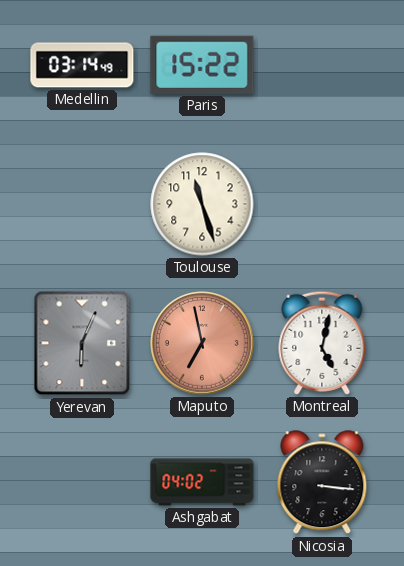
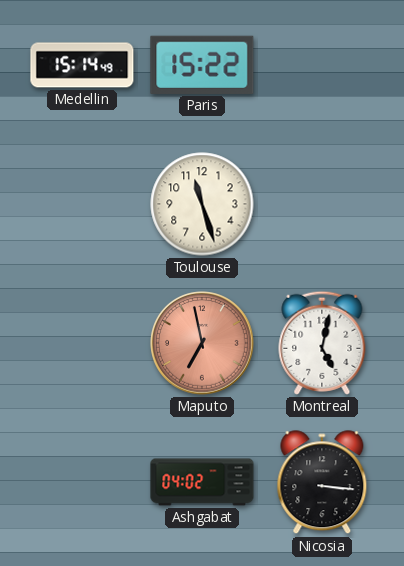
Medellin: 03:14 -> 15:14 (82, 65)
Yerevan: 6:04 -> none (82, 343)
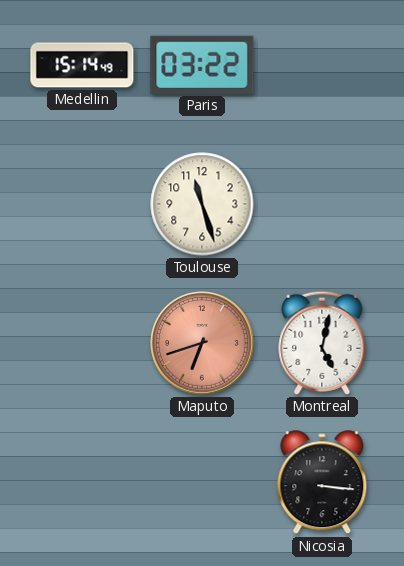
Paris: 15:22 -> 03:22 (202, 65)
Maputo: 6:58 -> 6:42 (203, 344)
Ashgabat: 04:02 -> none (202, 482)
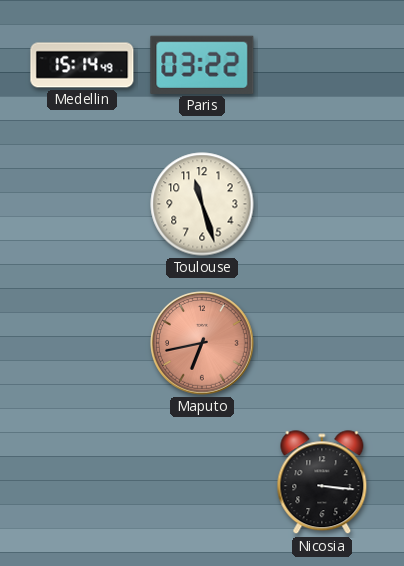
Maputo: 6:42 -> 6:43 (203, 344)
Montreal: 5:02 -> none (322, 343)
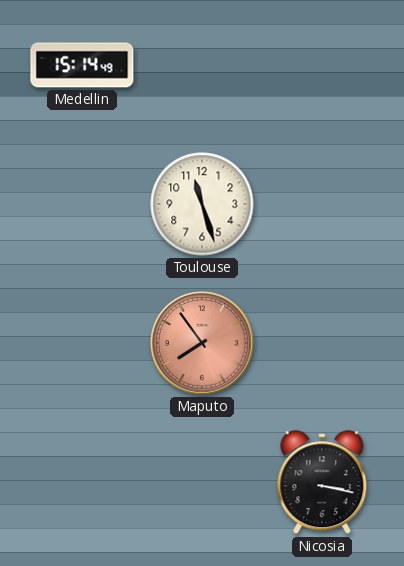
Paris: 03:22 -> none (202, 65)
Maputo: 6:43 -> 7:54 (203, 344)
Nicosia: 3:16 -> 3:17 (322, 483)
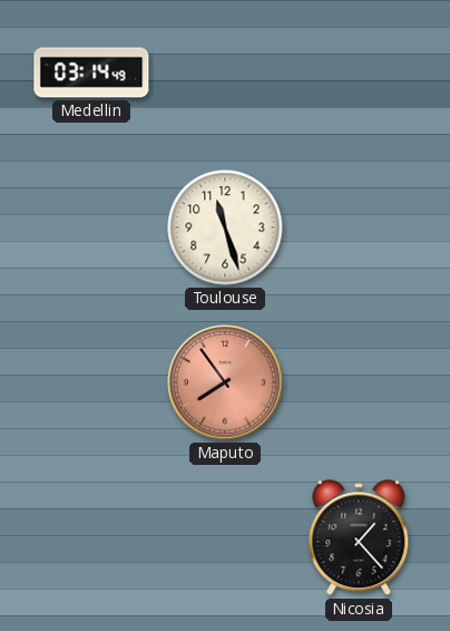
Medellin: 15:14 -> 03:14 (91, 72)
Nicosia: 3:17 -> 1:23 (359, 538)
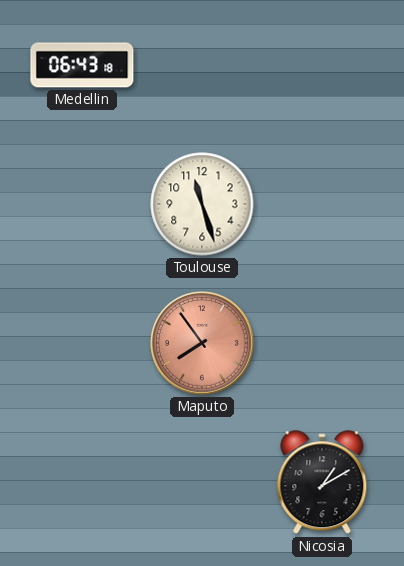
Medellin: 03:14 -> 06:43 (82, 65)
Nicosia: 1:23 -> 1:10 (322, 483)
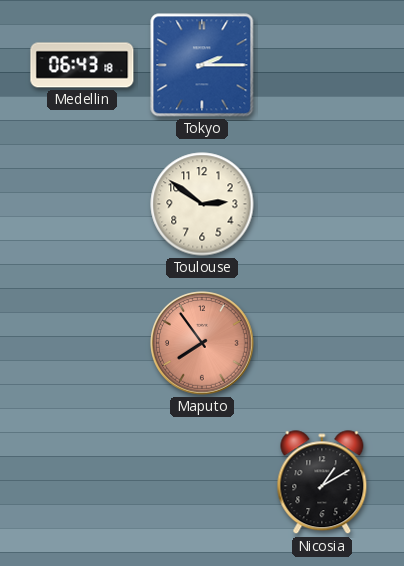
Tokyo: none -> 2:15 (202, 65)
Toulouse: 11:27 -> 2:51 (202, 204)
